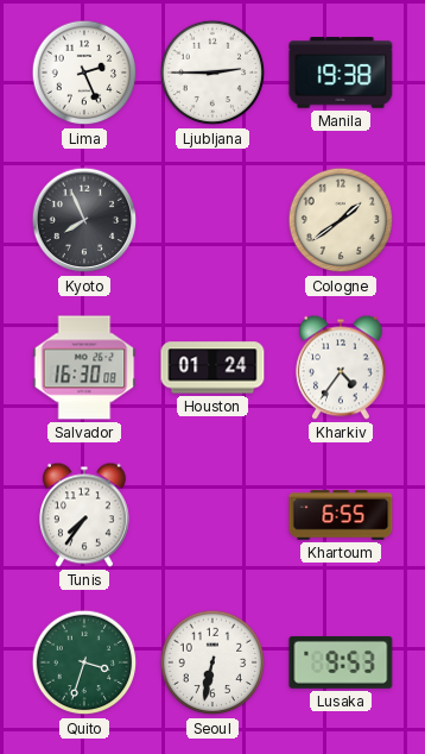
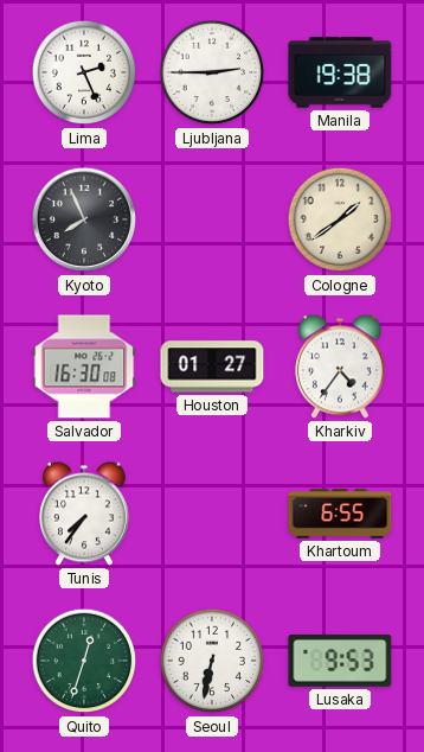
Houston: 01:24 -> 01:27 (212, 367)
Quito: 3:33 -> 12:33 (84, 661)
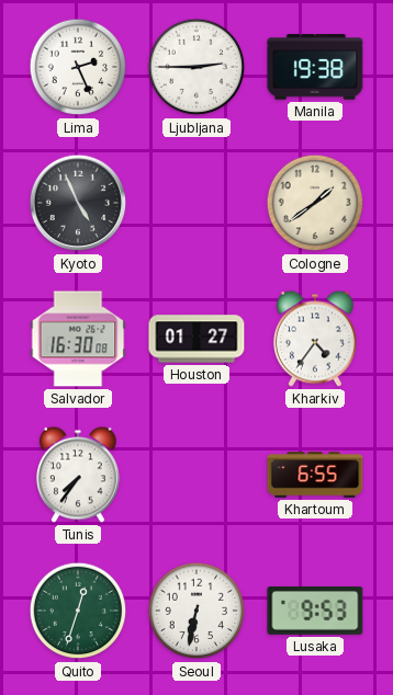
Kyoto: 7:56 -> 4:56 (78, 203)
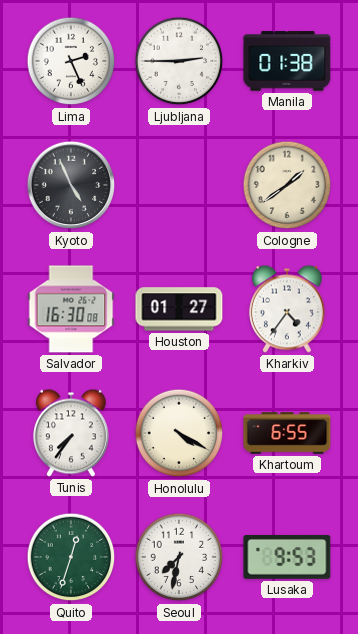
Manila: 19:38 -> 01:38 (287, 61)
Honolulu: none -> 4:20 (179, 433)
Seoul: 6:32 -> 7:32 (179, 557)
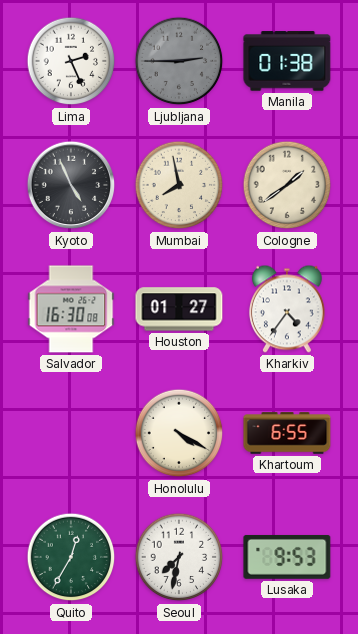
Ljubljana dial: white -> grey (179, 61)
Mumbai: none -> 7:58 (179, 185)
Tunis: 7:36 -> none (71, 433)
Quito: 12:33 -> 12:35 (71, 557)
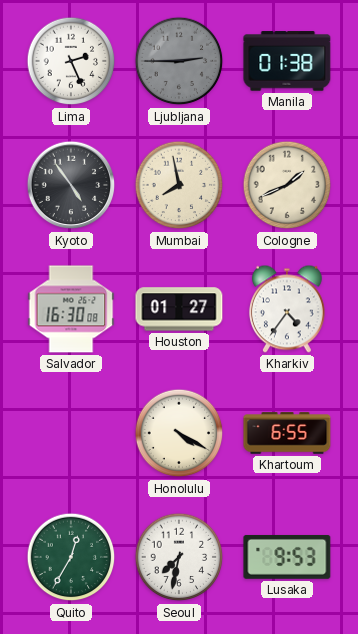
Kyoto: 4:56 -> 4:54 (71, 185)
Cologne: 1:39 -> 1:41 (287, 185)
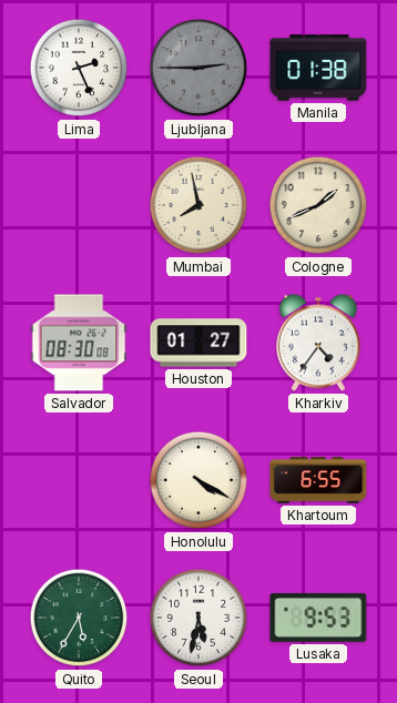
Kyoto: 4:54 -> none (71, 185)
Salvador: 16:30 -> 08:30 (79, 343)
Quito: 12:35 -> 5:35 (79, 618)
Seoul: 7:32 -> 5:32 (198, 618)
